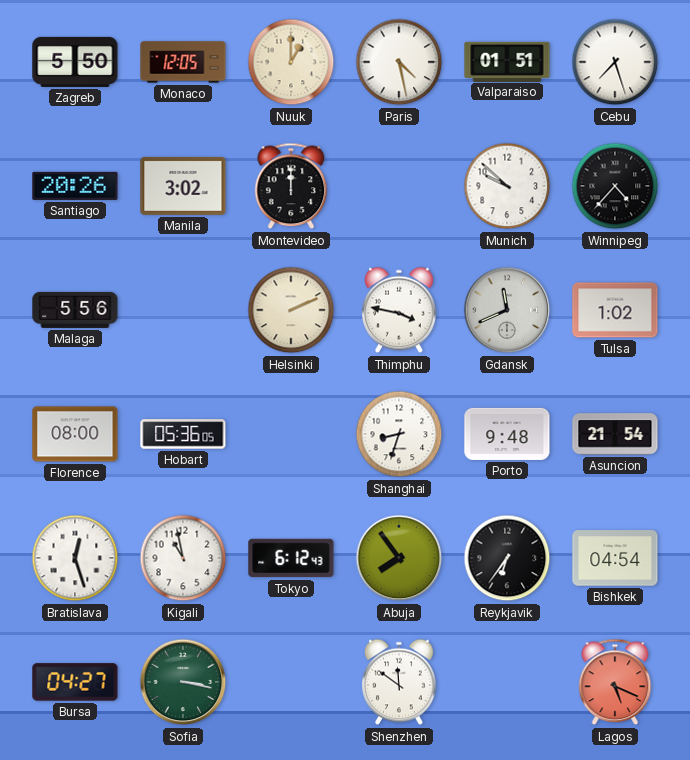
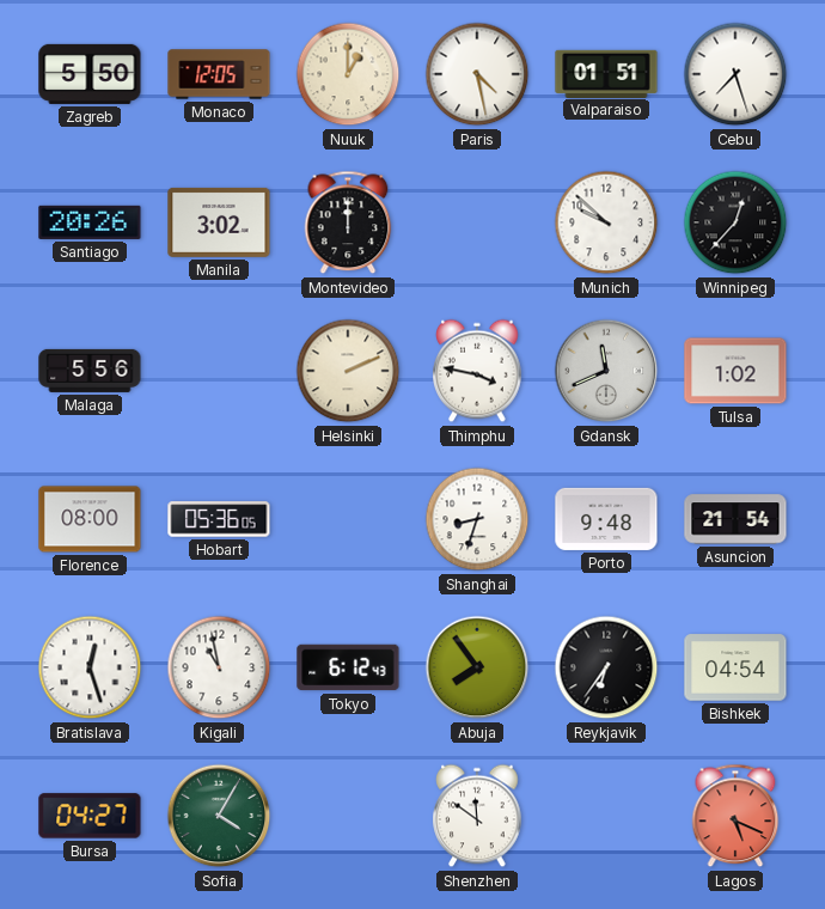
Winnipeg: 4:37 -> 12:37 (735, 222)
Sofia: 3:17 -> 4:05 (219, 816)
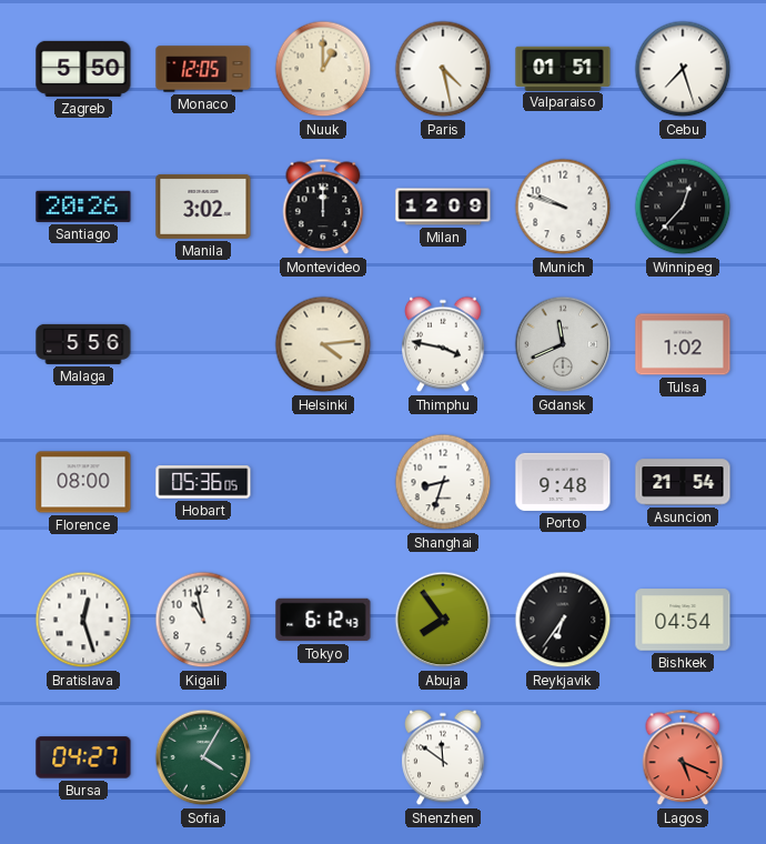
Milan: none -> 12:09 (443, 207)
Munich: 9:52 -> 9:48 (563, 207)
Helsinki: 2:11 -> 4:14 (323, 344)
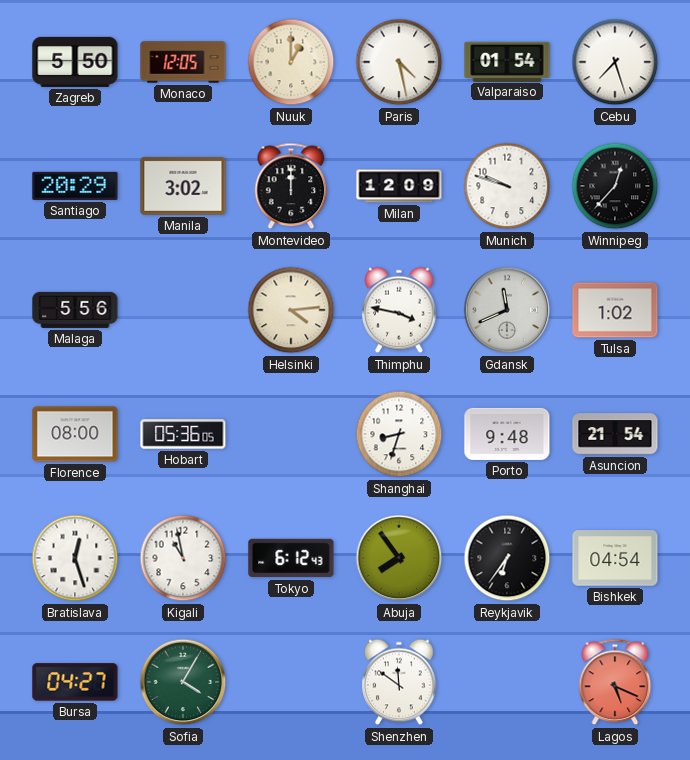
Valparaiso: 01:51 -> 01:54 (507, 61)
Santiago: 20:26 -> 20:29 (75, 186)
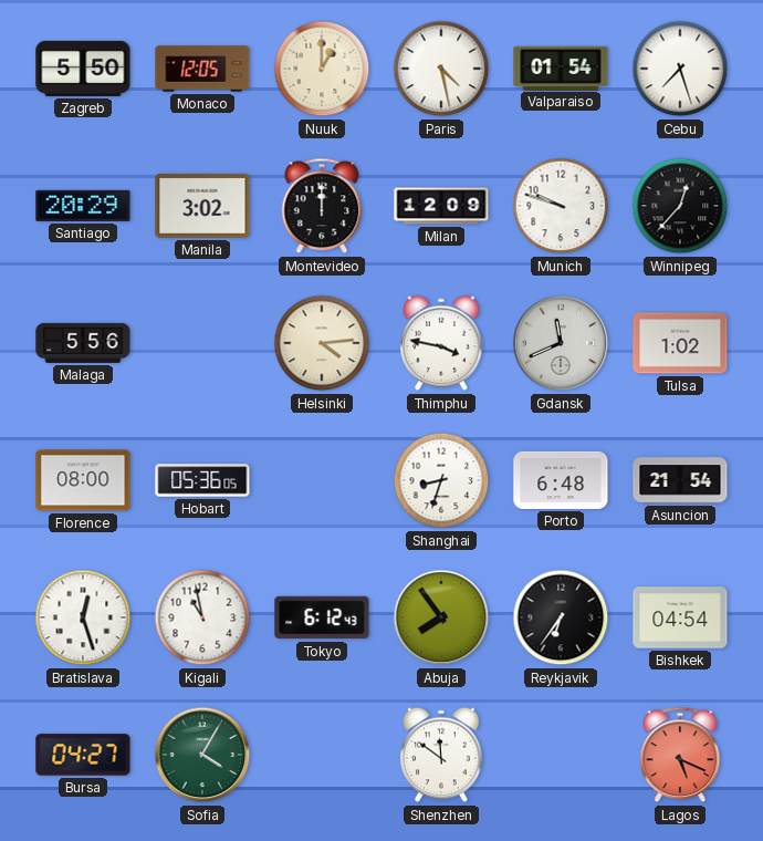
Porto: 9:48 -> 6:48 (561, 480)
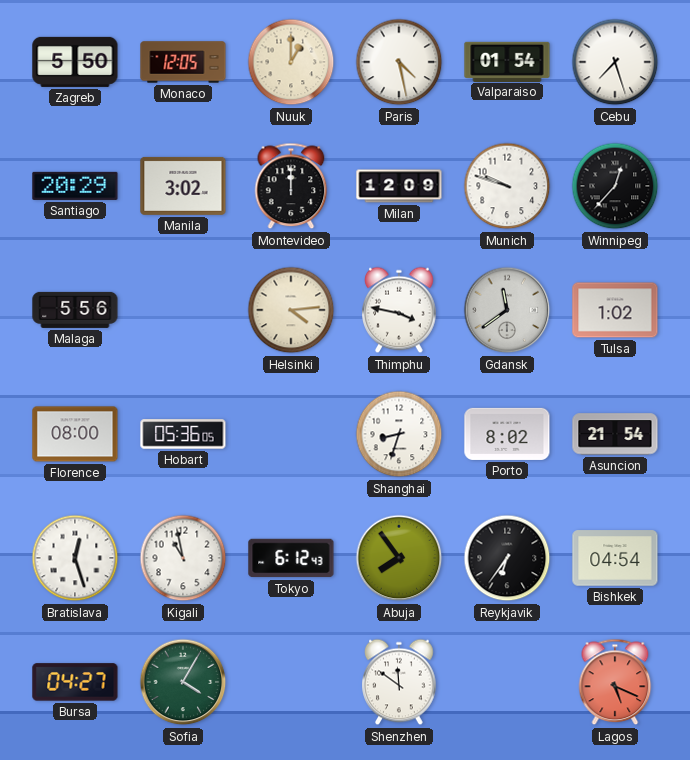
Gdansk: 11:41 -> 11:39 (507, 310)
Porto: 6:48 -> 8:02 (507, 434)
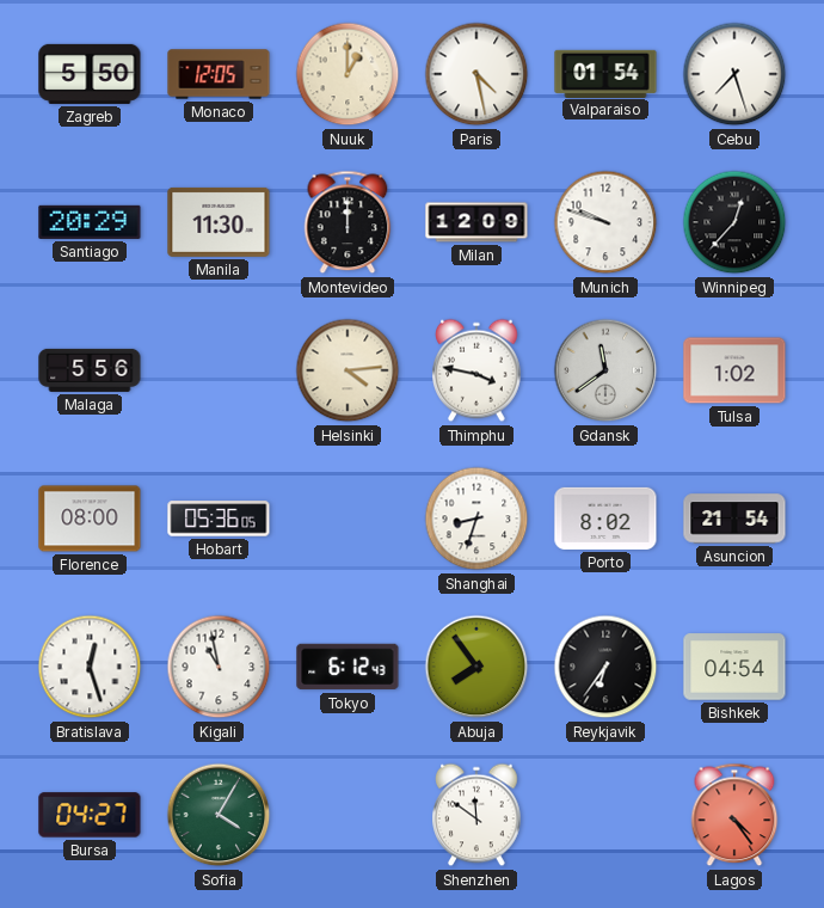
Manila: 3:02 -> 11:30 (219, 222)
Lagos: 5:19 -> 4:24 (734, 815)
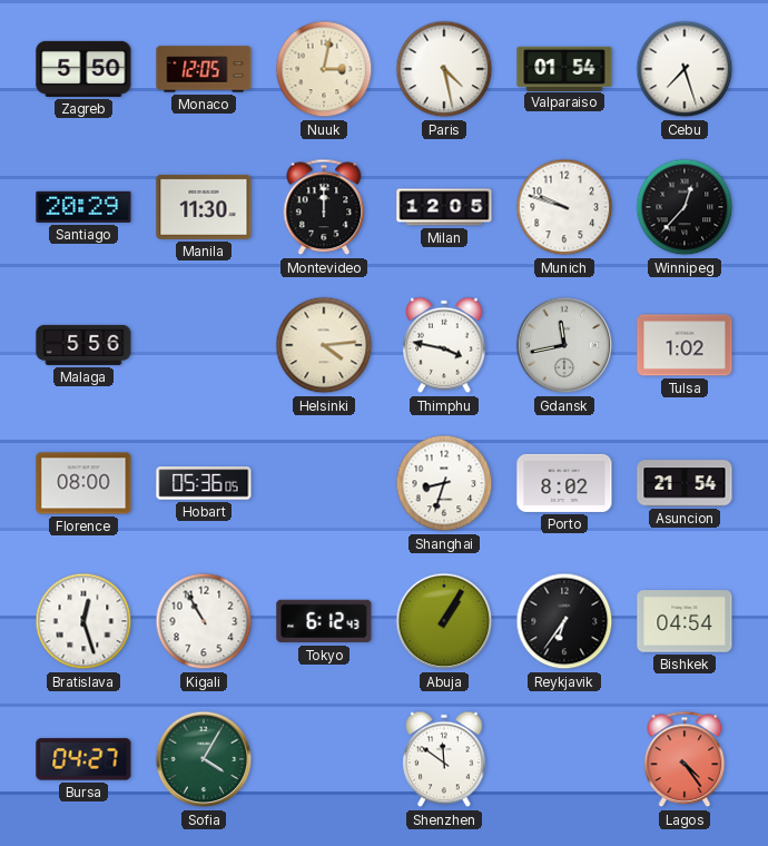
Nuuk: 1:00 -> 3:02 (324, 69)
Milan: 12:09 -> 12:05 (444, 207)
Gdansk: 11:39 -> 11:43 (564, 345)
Kigali: 10:58 -> 10:55 (204, 621)
Abuja: 7:54 -> 1:05 (444, 621)
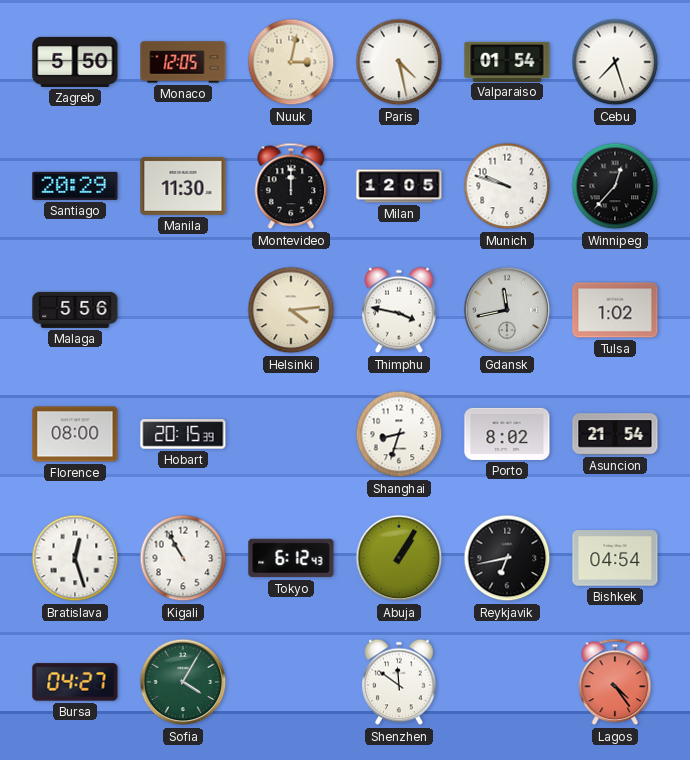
Hobart: 05:36 -> 20:15 (183, 434)
Reykjavik: 6:36 -> 6:43 (507, 558)
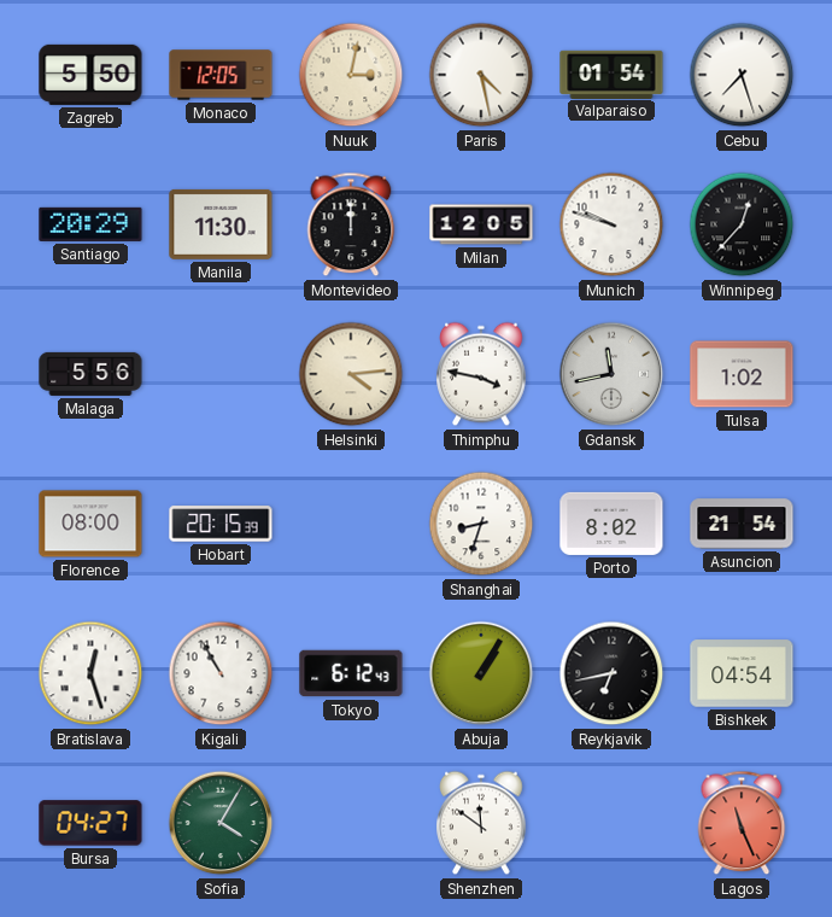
Lagos: 4:24 -> 11:26 (742, 823)
